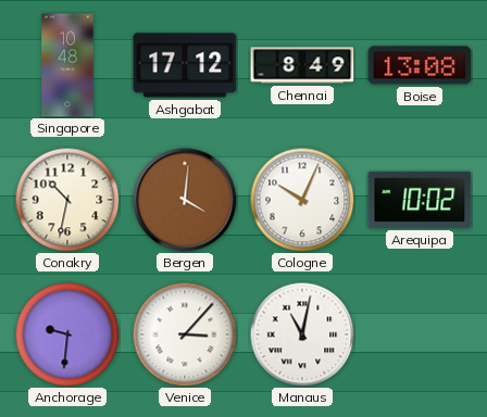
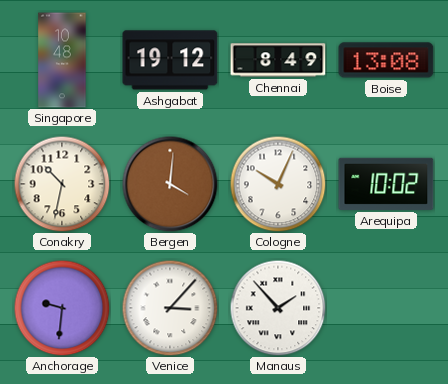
Ashgabat: 17:12 -> 19:12 (170, 60)
Manaus: 11:02 -> 1:53 (278, 308)
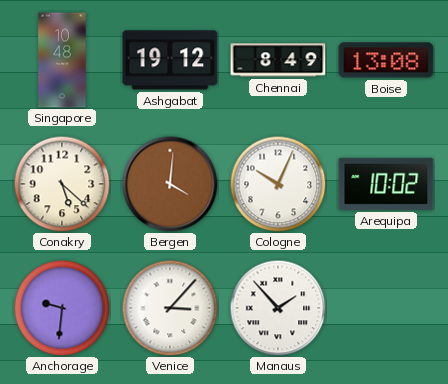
Conakry: 10:32 -> 5:22 (62, 184)
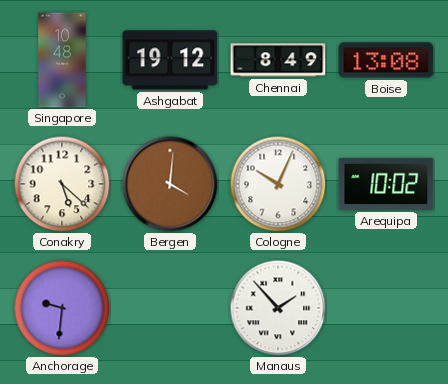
Venice: 3:07 -> none (170, 308)
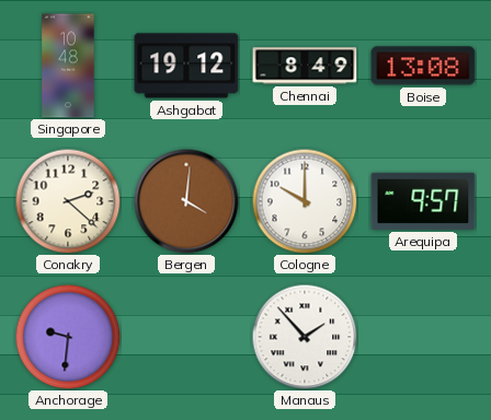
Conakry: 5:22 -> 2:22 (68, 201)
Cologne: 10:04 -> 10:00 (305, 201)
Arequipa: 10:02 -> 9:57 (423, 201)
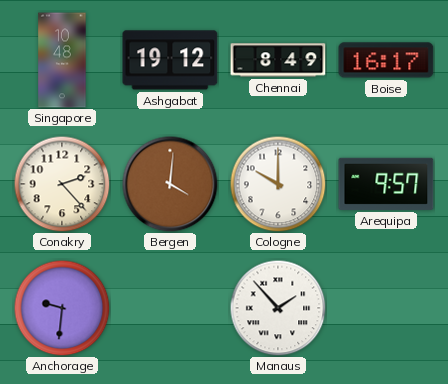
Boise: 13:08 -> 16:17 (386, 60)
Conakry: 2:22 -> 2:23 (62, 184)
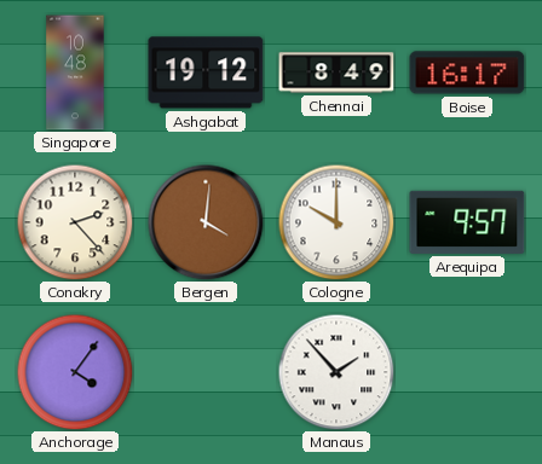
Anchorage: 9:31 -> 4:06 (75, 372)
